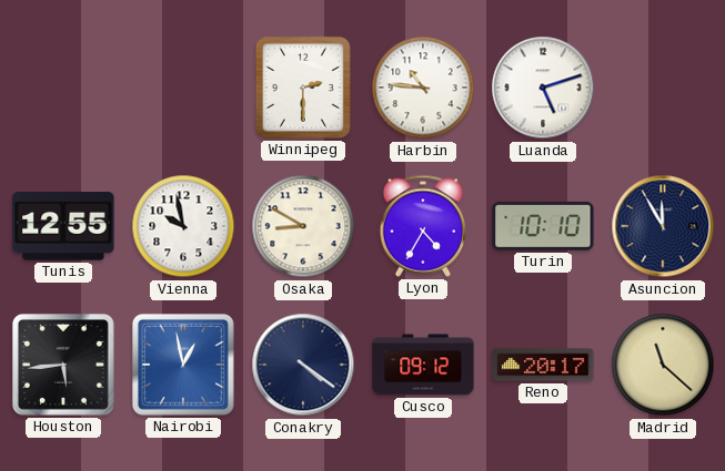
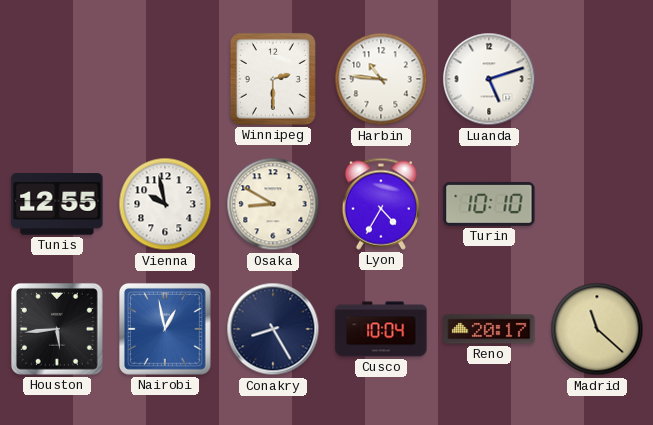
Asuncion: 11:55 -> none (663, 226)
Conakry: 4:21 -> 8:25 (273, 329)
Cusco: 09:12 -> 10:04 (381, 329)
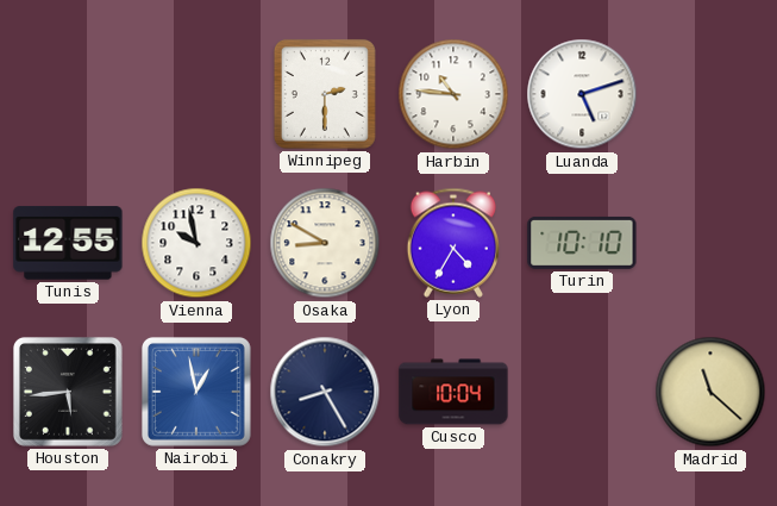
Reno: 20:17 -> none (489, 329)
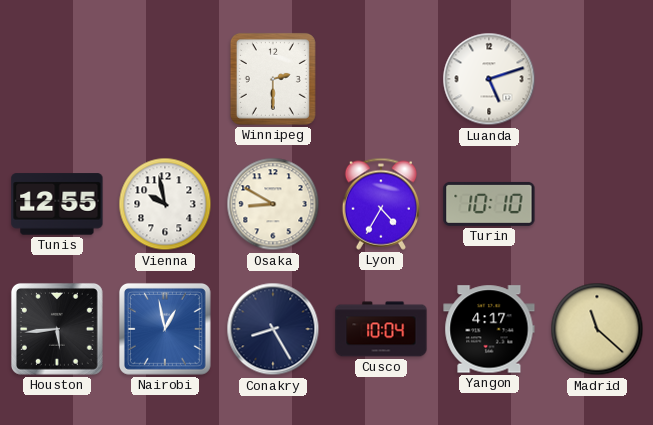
Harbin: 10:46 -> none (453, 94)
Yangon: none -> 4:17 (489, 329)
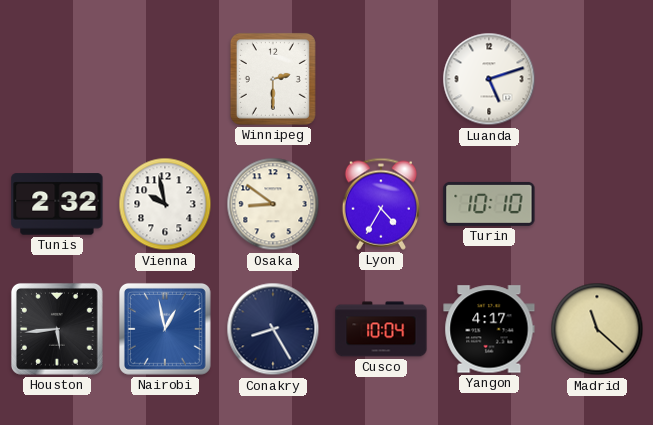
Tunis: 12:55 -> 2:32 (57, 204)
Osaka: 8:50 -> 8:51 (273, 204)
